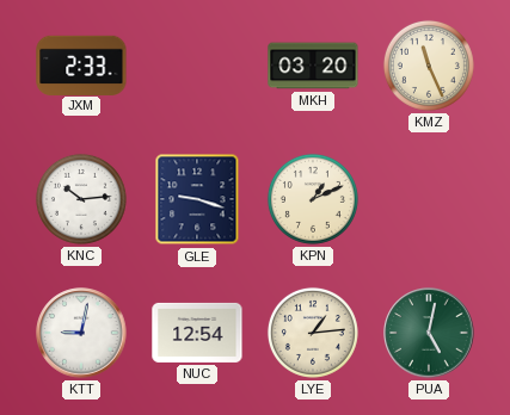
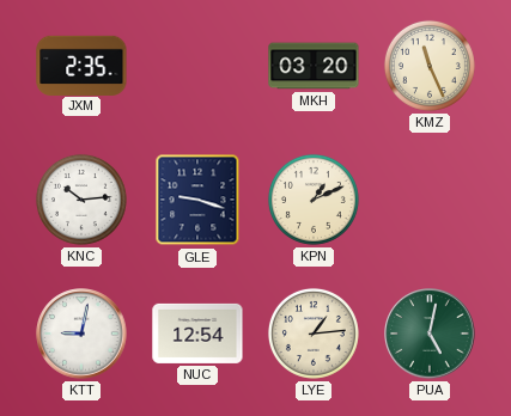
JXM: 2:33 -> 2:35 (81, 65)
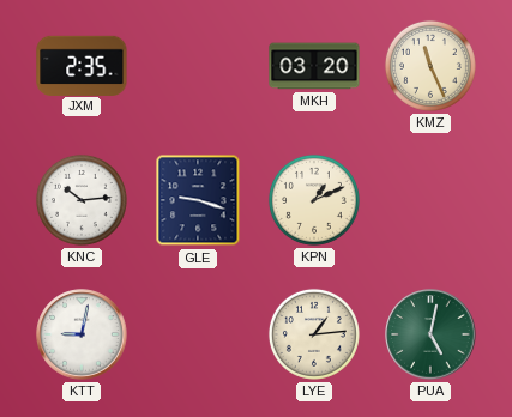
NUC: 12:54 -> none (197, 334)
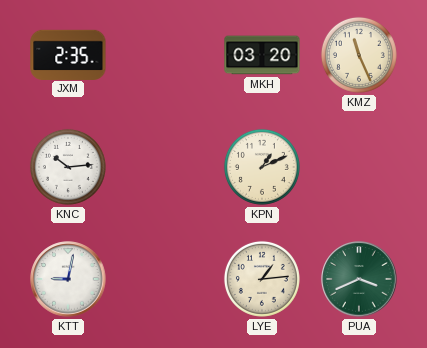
GLE: 9:18 -> none (198, 200)
PUA: 5:02 -> 3:41 (359, 279)
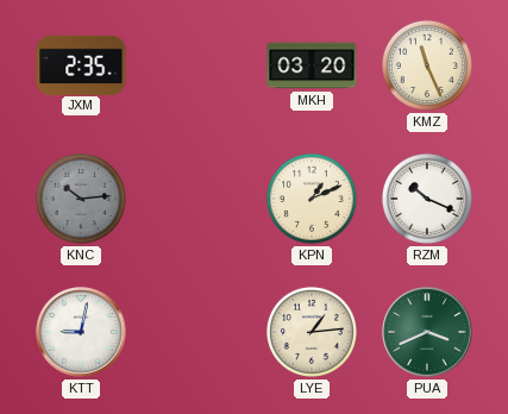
KNC dial: white -> grey (81, 199)
RZM: none -> 10:19 (427, 199)
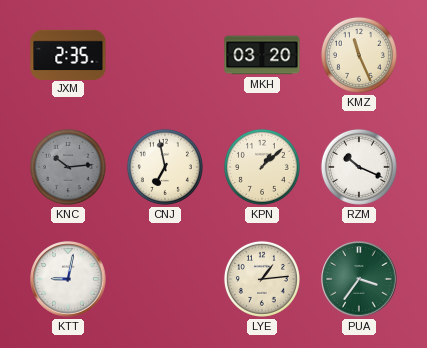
CNJ: none -> 6:58 (165, 167)
KPN: 1:11 -> 1:08 (262, 167)
PUA: 3:41 -> 3:36 (359, 279)
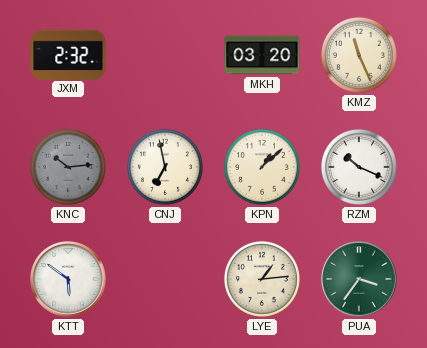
JXM: 2:35 -> 2:32 (68, 54)
KTT: 9:02 -> 5:51 (68, 279)
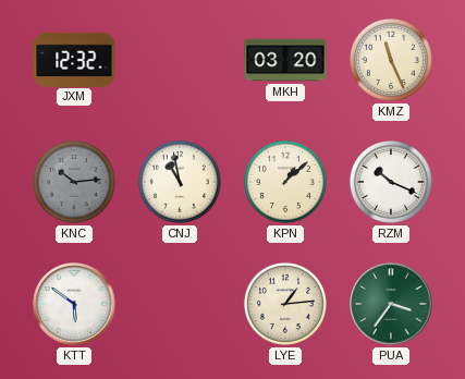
JXM: 2:32 -> 12:32 (74, 59)
CNJ: 6:58 -> 10:58 (180, 182)
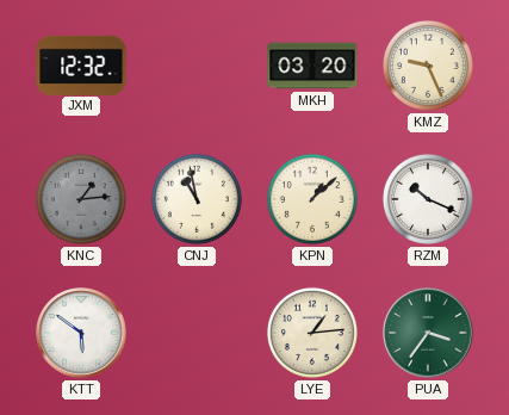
KMZ: 11:26 -> 9:26 (428, 66)
KNC: 10:14 -> 1:14 (81, 199)
